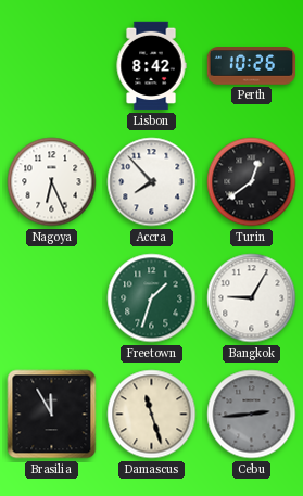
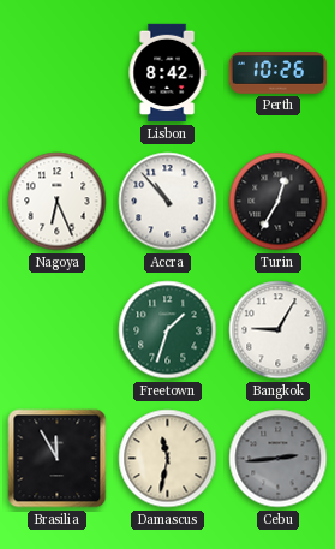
Accra: 7:53 -> 10:53 (168, 202)
Turin: 12:39 -> 12:35 (279, 202)
Damascus: 11:27 -> 11:32 (168, 459)
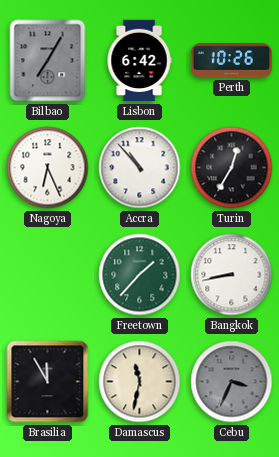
Bilbao: none -> 7:05 (48, 61)
Lisbon: 8:42 -> 6:42 (139, 61)
Freetown: 1:33 -> 1:37 (140, 275)
Bangkok: 9:05 -> 8:43 (232, 275)
Cebu: 2:44 -> 3:34 (232, 382)
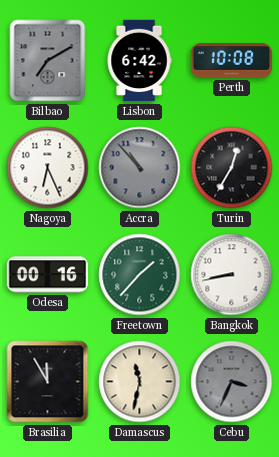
Bilbao: 7:05 -> 7:10 (48, 61)
Perth: 10:26 -> 10:08 (232, 61)
Accra dial: white -> grey (140, 168)
Odesa: none -> 00:16 (48, 275)
